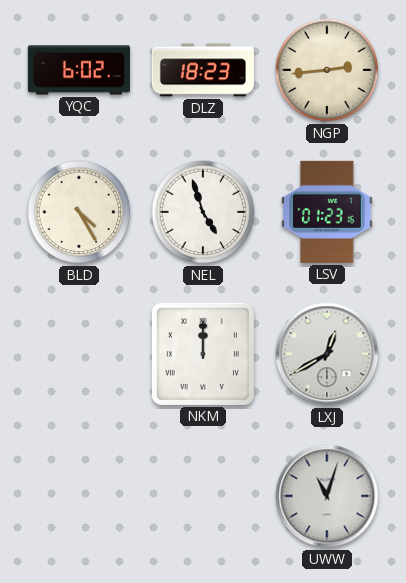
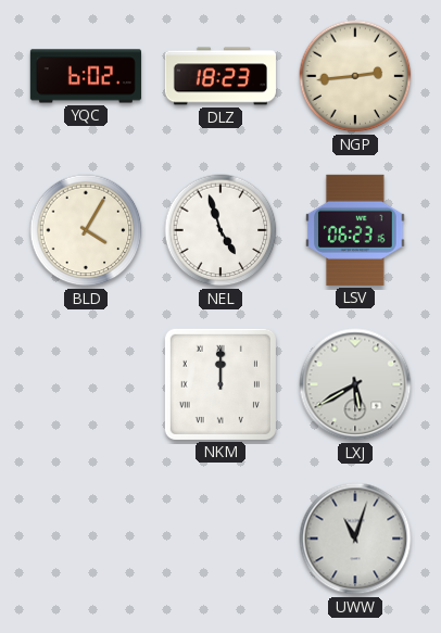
BLD: 4:25 -> 4:05 (86, 230)
LSV: 01:23 -> 06:23 (356, 230)
LXJ: 12:40 -> 5:40 (355, 384)
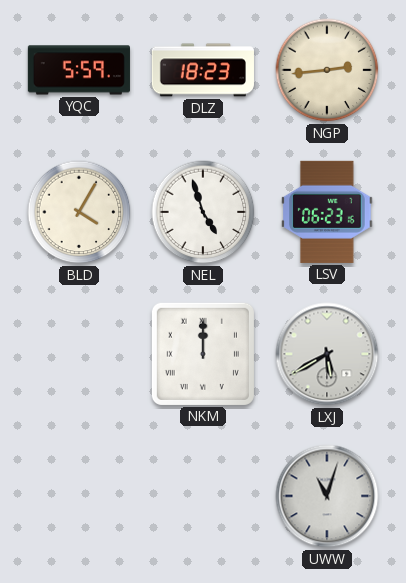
YQC: 6:02 -> 5:59 (79, 70)
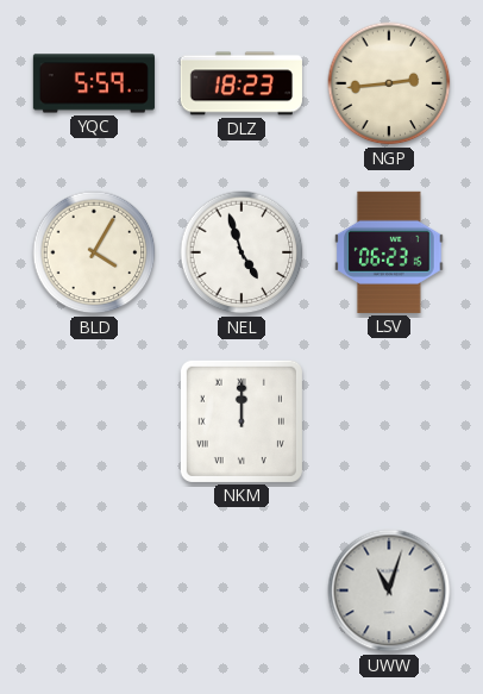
LXJ: 5:40 -> none (327, 354)
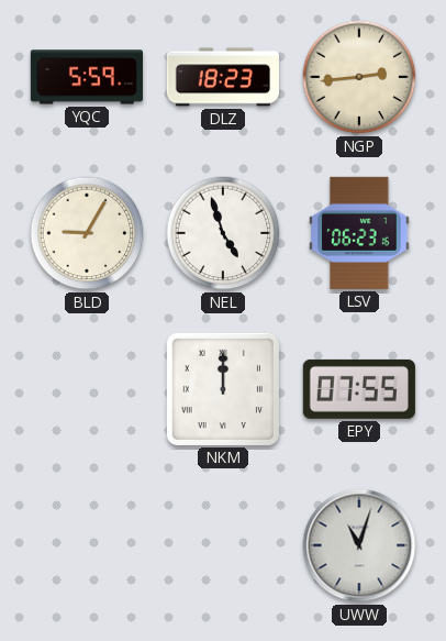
BLD: 4:05 -> 9:05 (87, 233)
EPY: none -> 07:55 (359, 389)
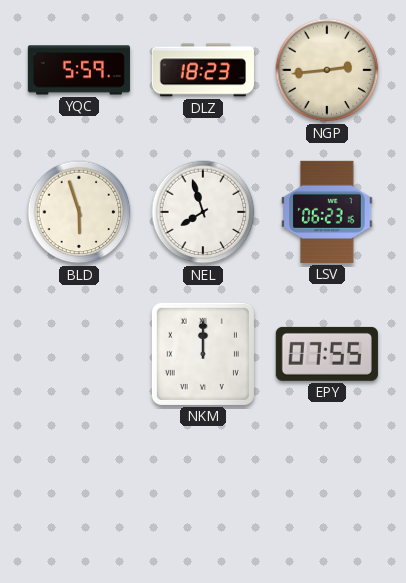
BLD: 9:05 -> 5:57 (79, 212)
NEL: 4:57 -> 7:57 (203, 212)
UWW: 11:03 -> none (359, 545)
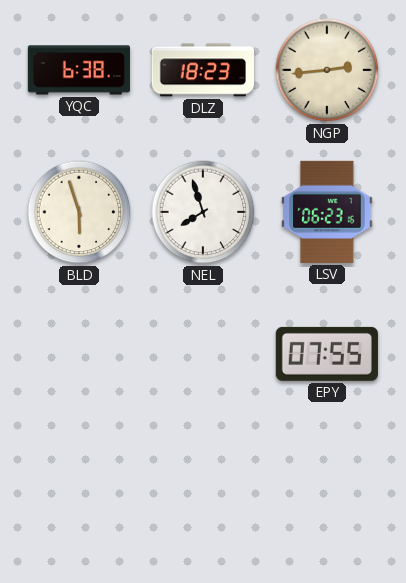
YQC: 5:59 -> 6:38 (79, 70)
NKM: 12:00 -> none (203, 354)
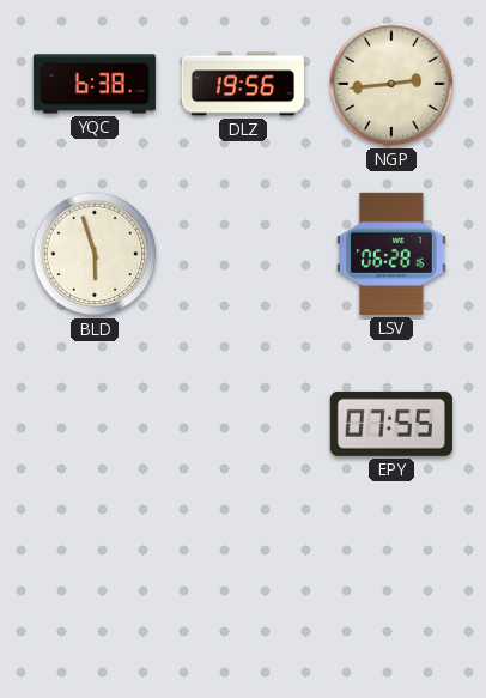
DLZ: 18:23 -> 19:56 (243, 84)
NEL: 7:57 -> none (203, 212)
LSV: 06:23 -> 06:28 (393, 254)
